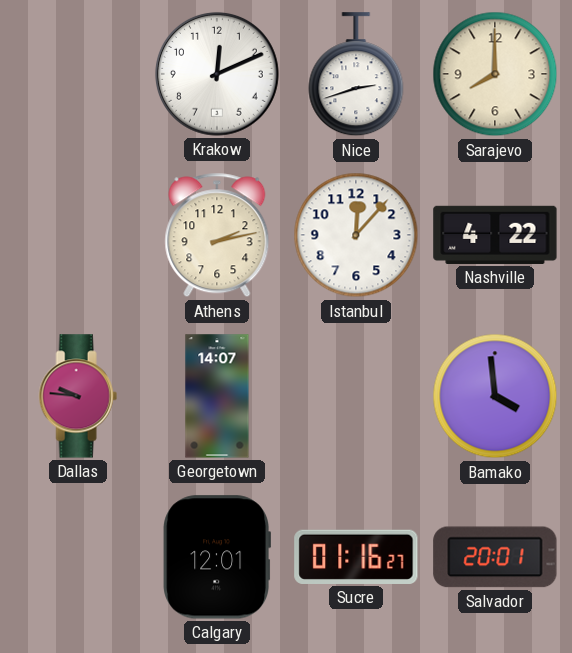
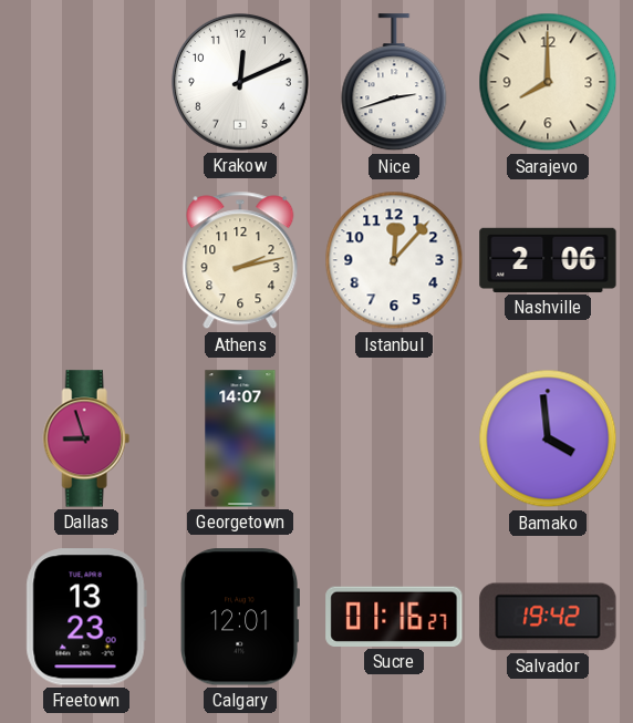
Nashville: 4:22 -> 2:06 (548, 260)
Dallas: 9:46 -> 8:57 (86, 438)
Freetown: none -> 13:23 (86, 617)
Salvador: 20:01 -> 19:42 (548, 617)
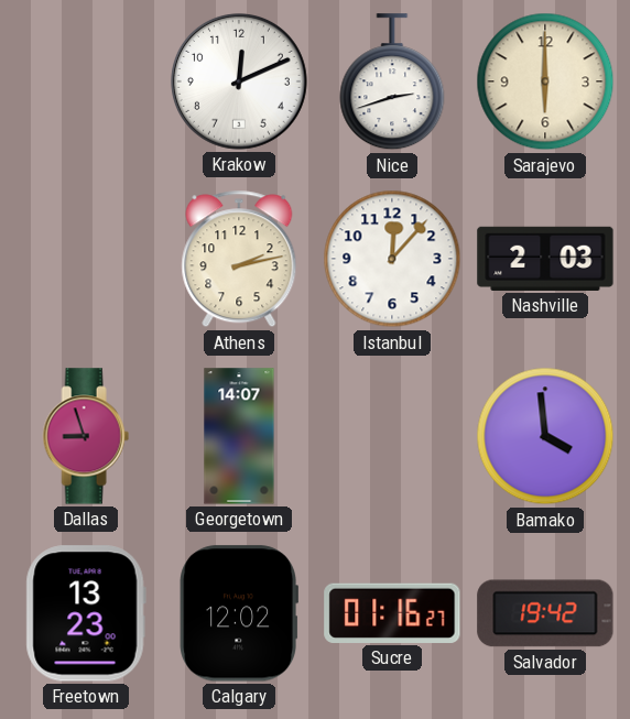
Sarajevo: 8:00 -> 6:00 (545, 81)
Nashville: 2:06 -> 2:03 (545, 259)
Calgary: 12:01 -> 12:02 (238, 613)
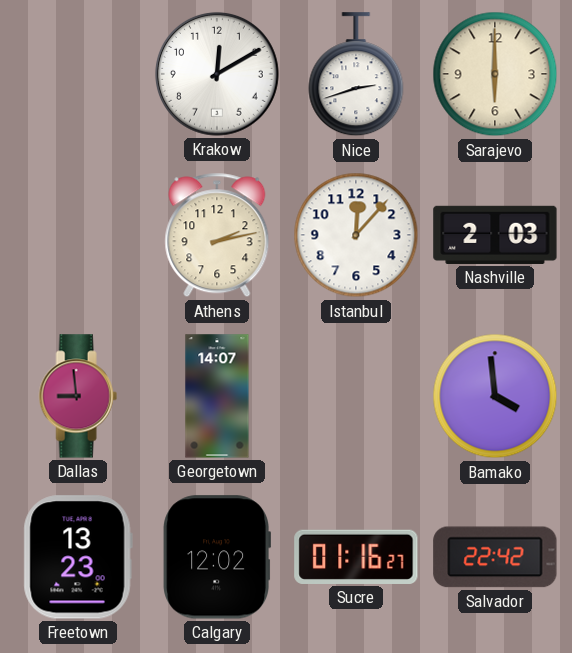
Krakow: 12:11 -> 12:10 (217, 74)
Dallas: 8:57 -> 8:59 (78, 396)
Salvador: 19:42 -> 22:42 (495, 557)
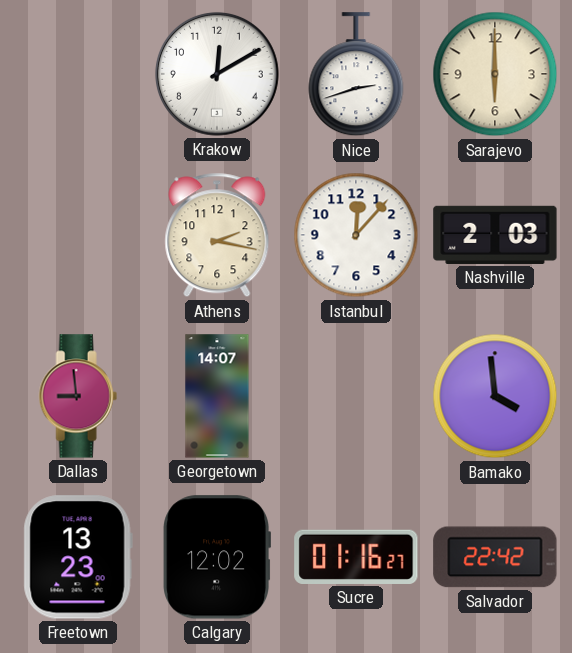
Athens: 2:13 -> 2:17 (217, 235)
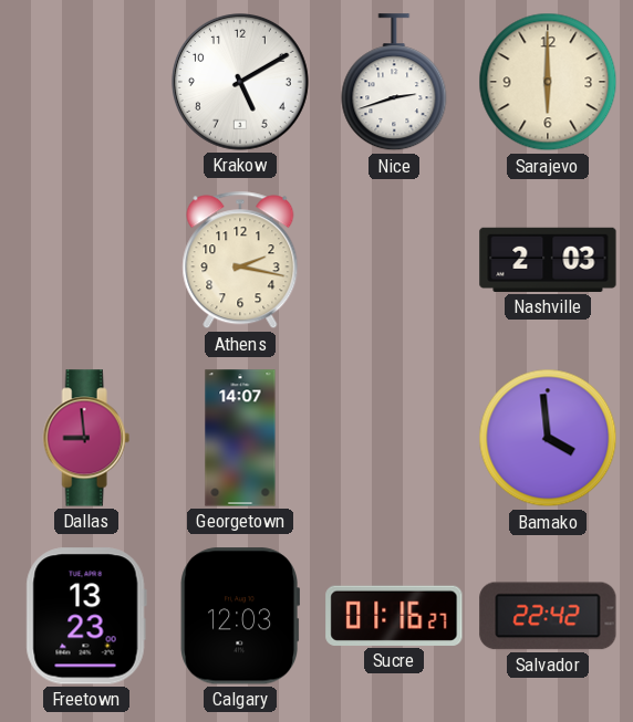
Krakow: 12:10 -> 5:10 (240, 82)
Istanbul: 12:07 -> none (356, 235)
Calgary: 12:02 -> 12:03 (239, 616)
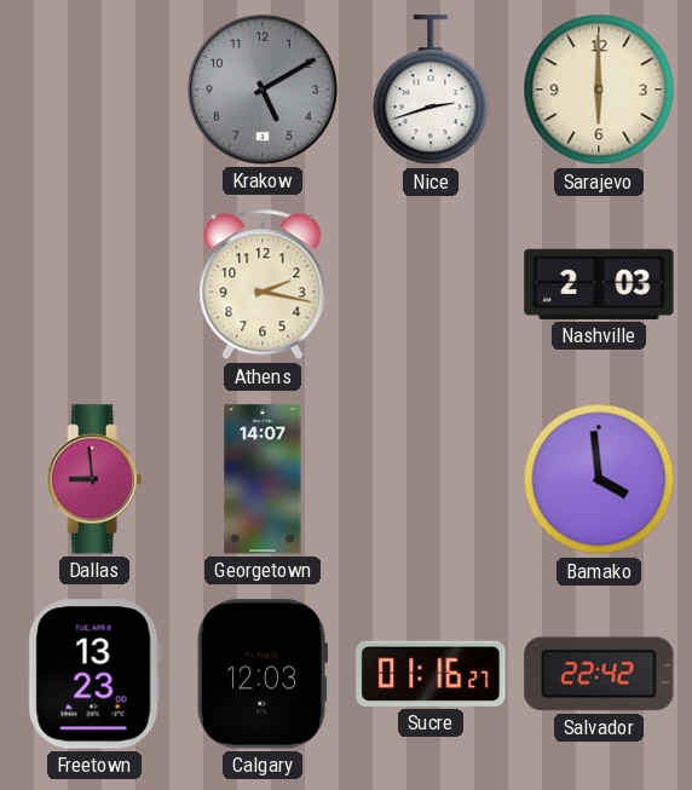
Krakow dial: white -> grey (263, 90)
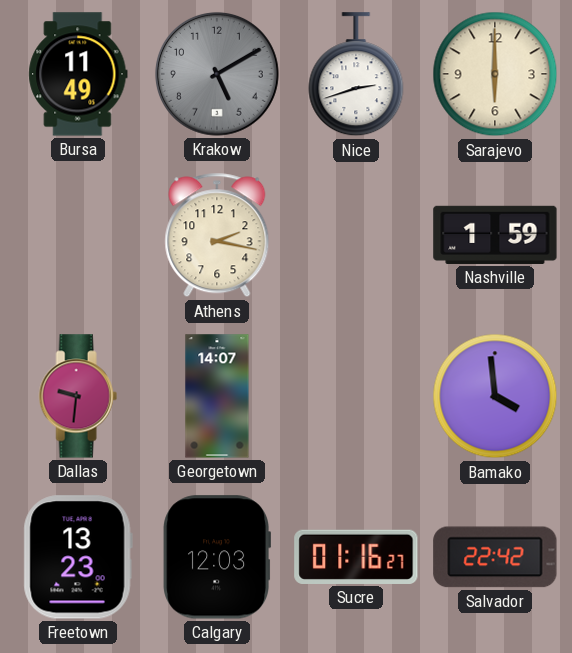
Bursa: none -> 11:49 (78, 74)
Nashville: 2:03 -> 1:59 (495, 235)
Dallas: 8:59 -> 9:31 (78, 396)
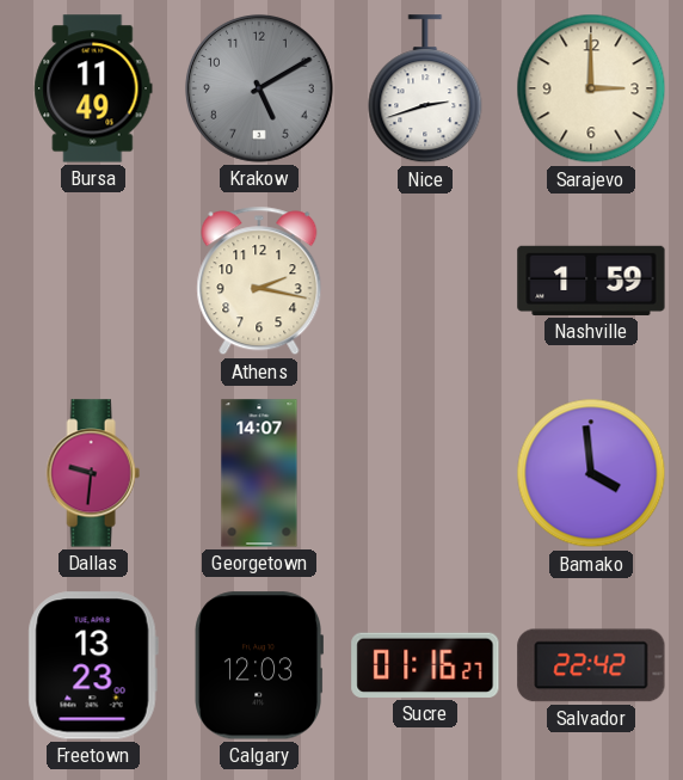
Sarajevo: 6:00 -> 3:00 (591, 88)
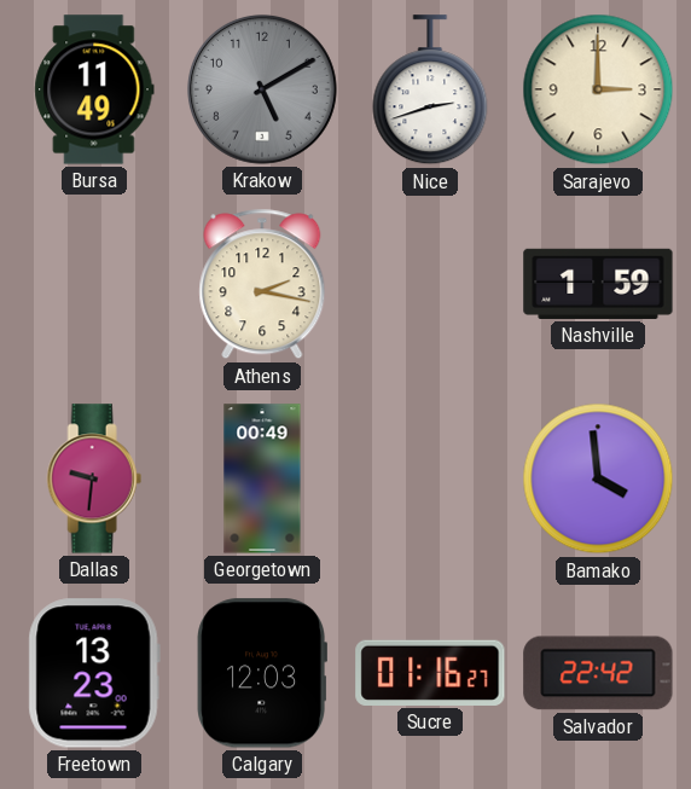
Georgetown: 14:07 -> 00:49 (262, 478)
